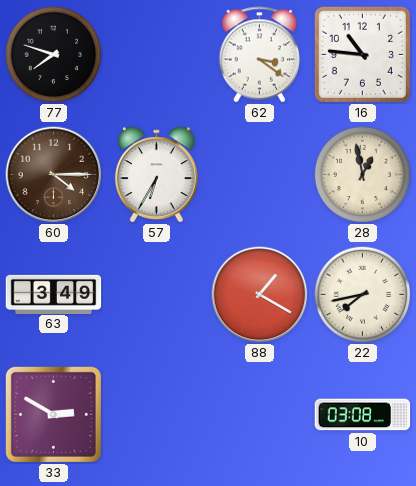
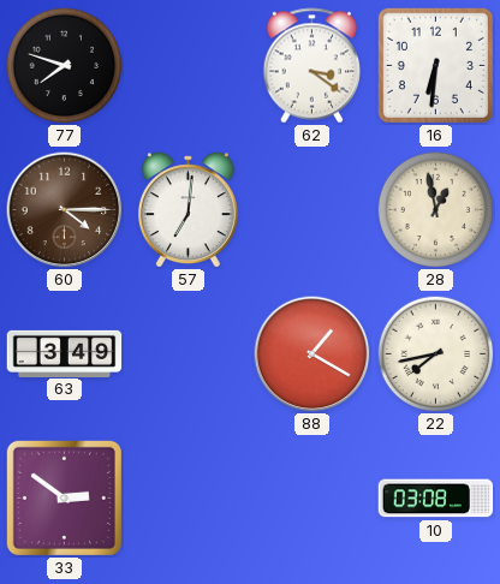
16: 10:46 -> 6:31 (435, 65)
57: 6:35 -> 7:01 (187, 210)
33: 2:50 -> 2:51 (64, 497)
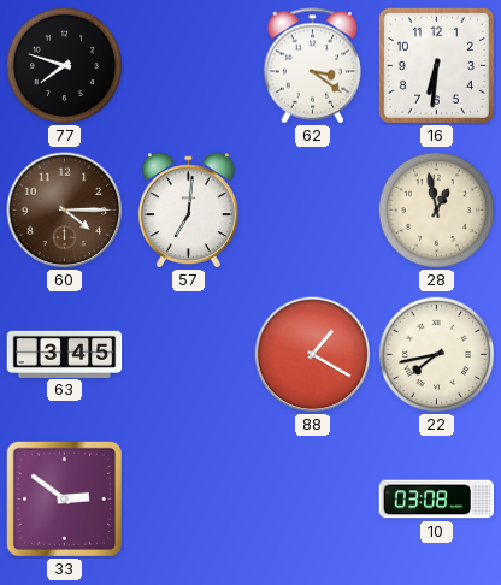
63: 3:49 -> 3:45 (65, 354)
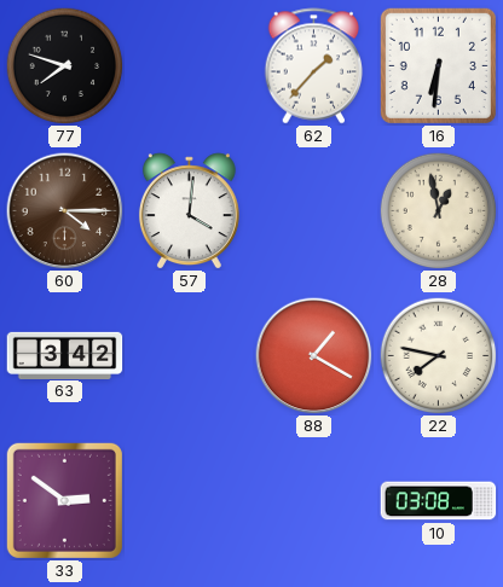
62: 3:21 -> 1:37 (314, 66)
57: 7:01 -> 4:01 (189, 211)
63: 3:45 -> 3:42 (65, 355)
22: 7:43 -> 7:47 (438, 355)
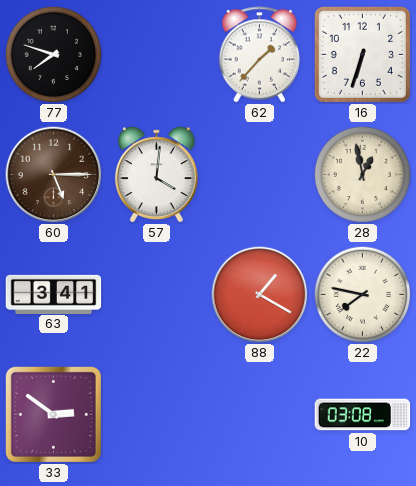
16: 6:31 -> 6:33 (362, 54)
60: 4:15 -> 5:15 (54, 175)
63: 3:42 -> 3:41 (54, 294)
